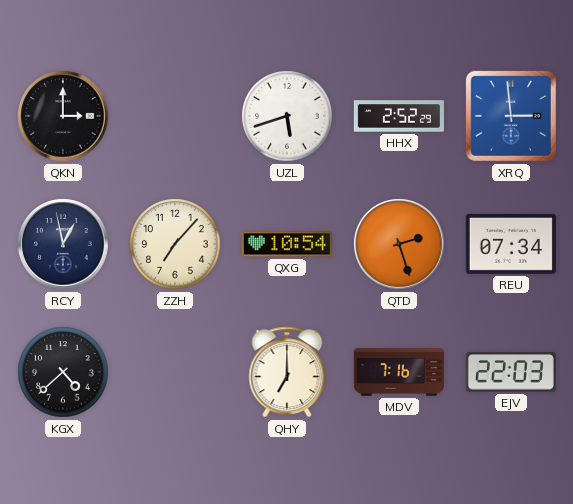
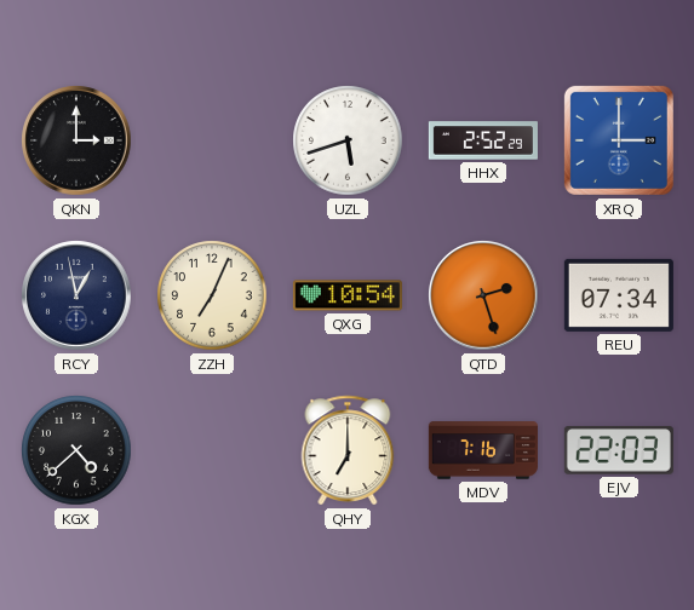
XRQ: 2:59 -> 3:00 (619, 140)
ZZH: 7:07 -> 7:04 (212, 295)
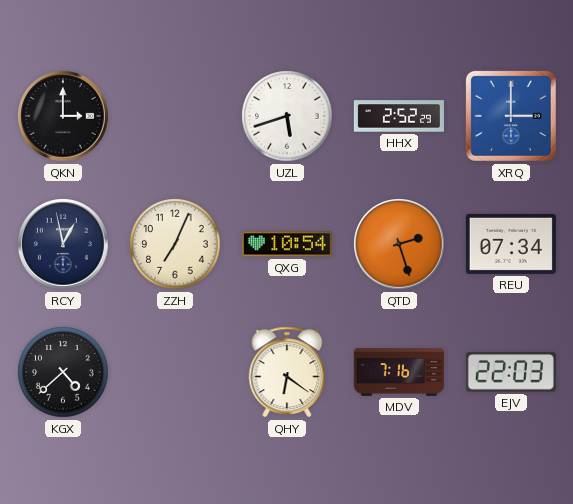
QHY: 7:00 -> 6:21 (287, 372)
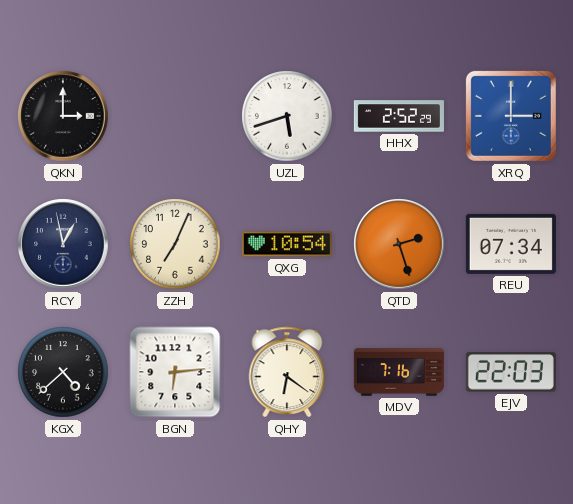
BGN: none -> 6:14 (175, 372)
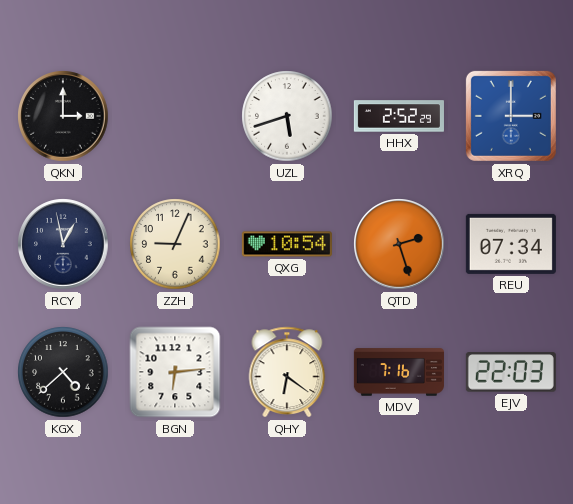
ZZH: 7:04 -> 9:04 (175, 244)
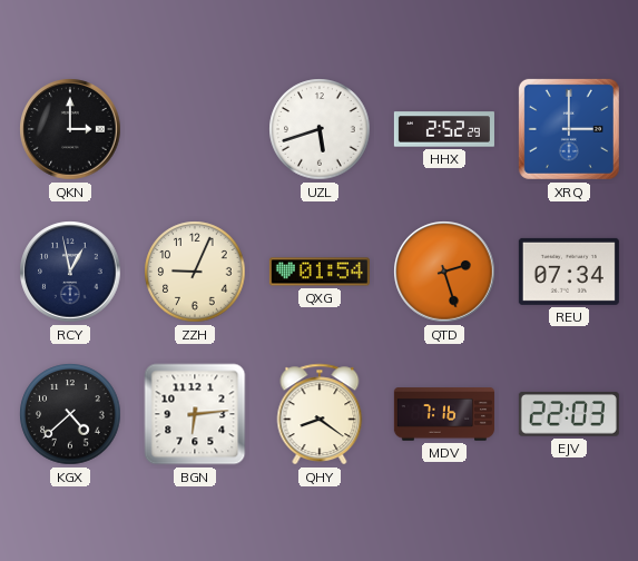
QXG: 10:54 -> 01:54 (320, 272)
QHY: 6:21 -> 8:21 (320, 414)
